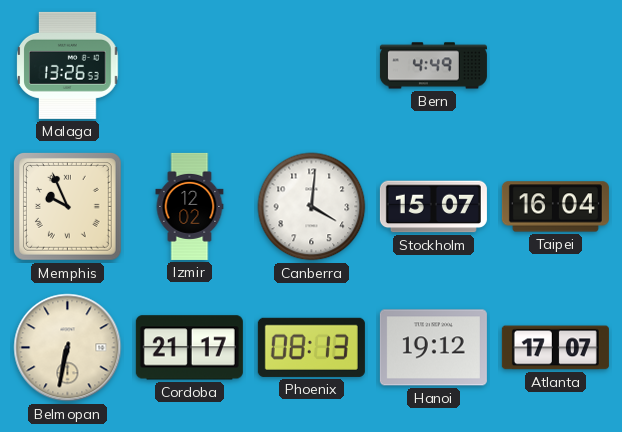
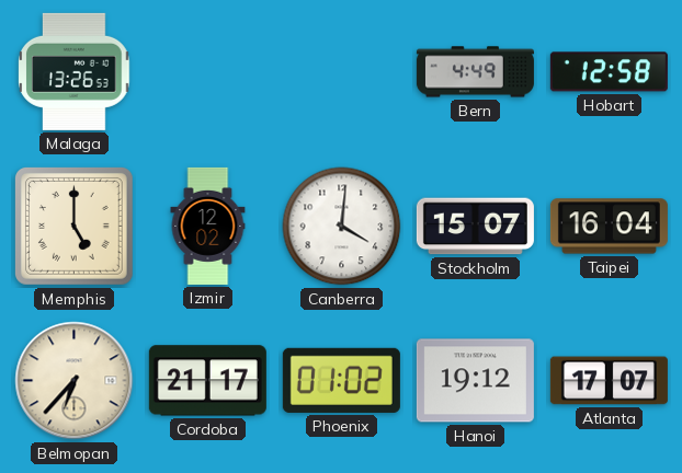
Hobart: none -> 12:58 (609, 72)
Memphis: 9:56 -> 5:00 (75, 227)
Belmopan: 6:32 -> 6:37 (75, 381)
Phoenix: 08:13 -> 01:02 (341, 380)
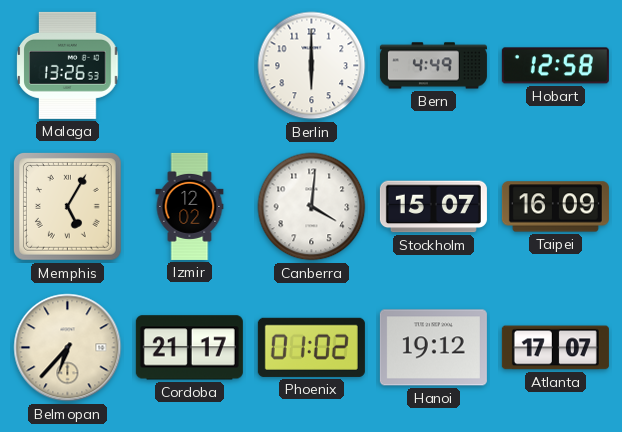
Berlin: none -> 6:00 (312, 66)
Memphis: 5:00 -> 5:05 (68, 207)
Taipei: 16:04 -> 16:09 (555, 207)
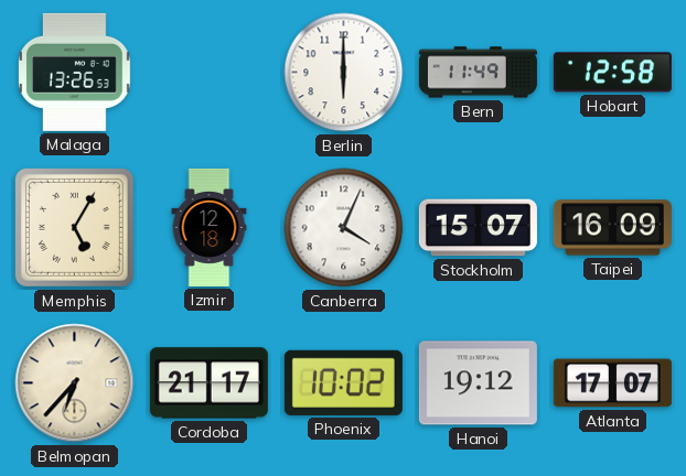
Bern: 4:49 -> 11:49 (478, 73)
Izmir: 12:02 -> 12:18 (210, 227)
Canberra: 4:01 -> 4:04 (344, 228)
Phoenix: 01:02 -> 10:02 (343, 382)
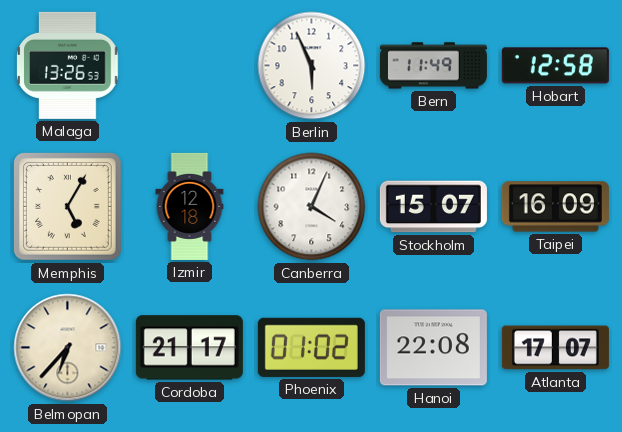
Berlin: 6:00 -> 5:56 (312, 66)
Phoenix: 10:02 -> 01:02 (311, 347)
Hanoi: 19:12 -> 22:08 (433, 348)
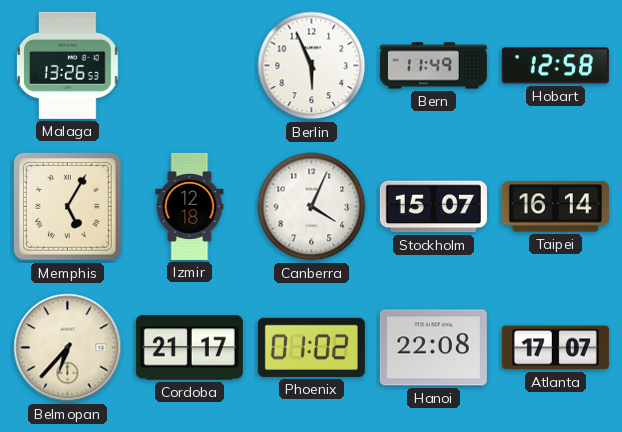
Taipei: 16:09 -> 16:14 (555, 207)
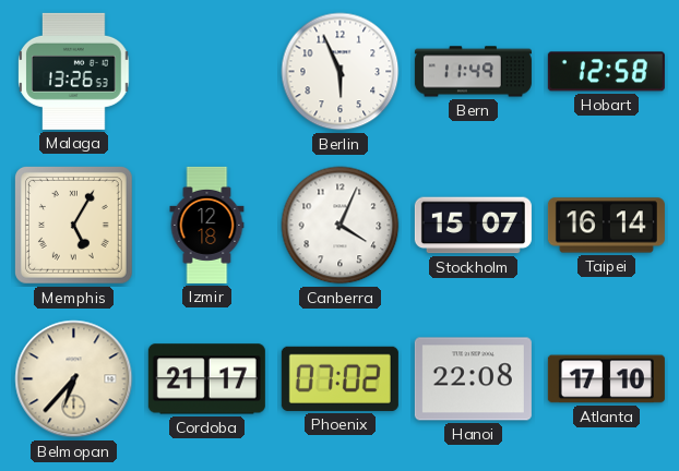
Phoenix: 01:02 -> 07:02 (339, 378)
Atlanta: 17:07 -> 17:10 (606, 379)
